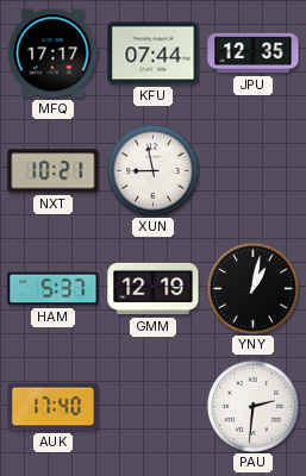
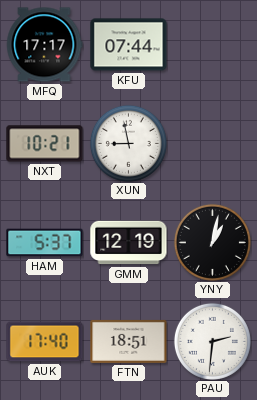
JPU: 12:35 -> none (254, 54)
FTN: none -> 18:51 (129, 341)
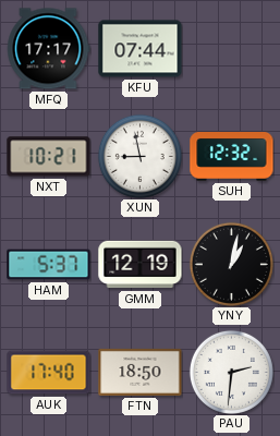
SUH: none -> 12:32 (232, 157)
FTN: 18:51 -> 18:50 (141, 372)
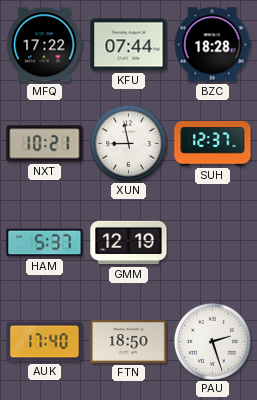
MFQ: 17:17 -> 17:22 (45, 45)
BZC: none -> 18:28 (212, 45)
SUH: 12:32 -> 12:37 (213, 144)
YNY: 1:02 -> none (231, 264)
PAU: 2:31 -> 2:27 (212, 341)
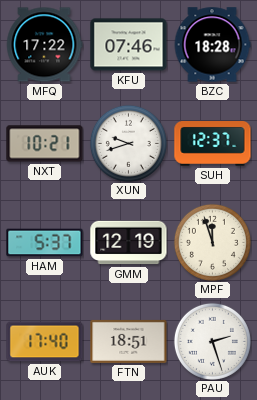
KFU: 07:44 -> 07:46 (129, 45)
XUN: 8:58 -> 9:42 (128, 143)
MPF: none -> 11:57 (212, 242)
FTN: 18:50 -> 18:51 (129, 341)
